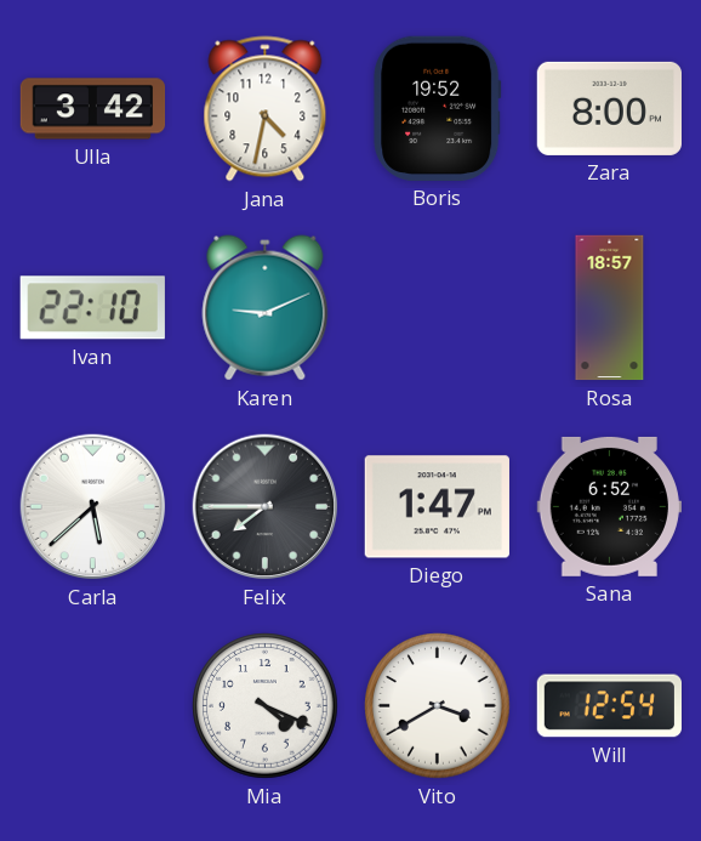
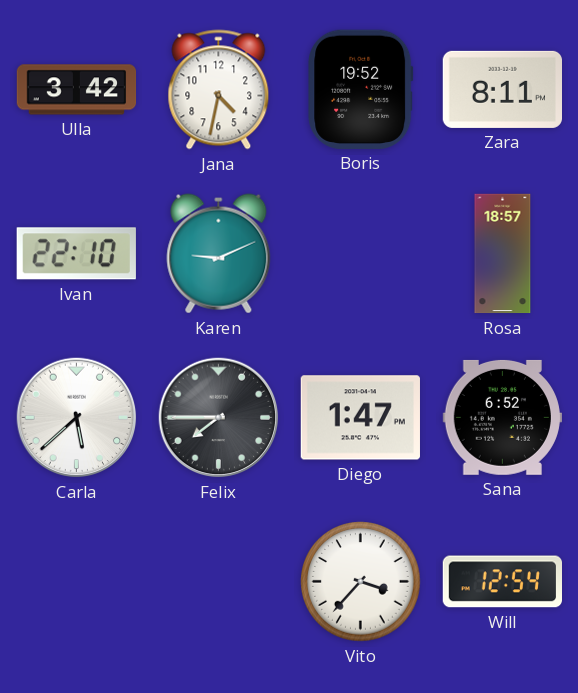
Zara: 8:00 -> 8:11 (502, 89)
Mia: 4:19 -> none (266, 706)
Vito: 3:40 -> 3:37 (361, 582)
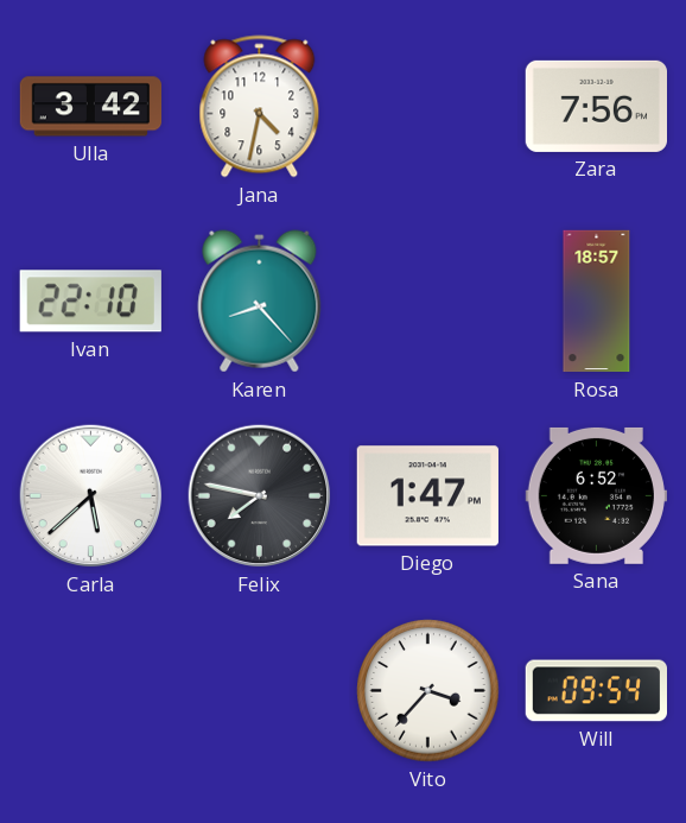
Boris: 19:52 -> none (361, 89)
Zara: 8:11 -> 7:56 (596, 106)
Karen: 9:11 -> 8:23 (260, 302)
Felix: 7:45 -> 7:47 (260, 496)
Will: 12:54 -> 09:54 (596, 691)
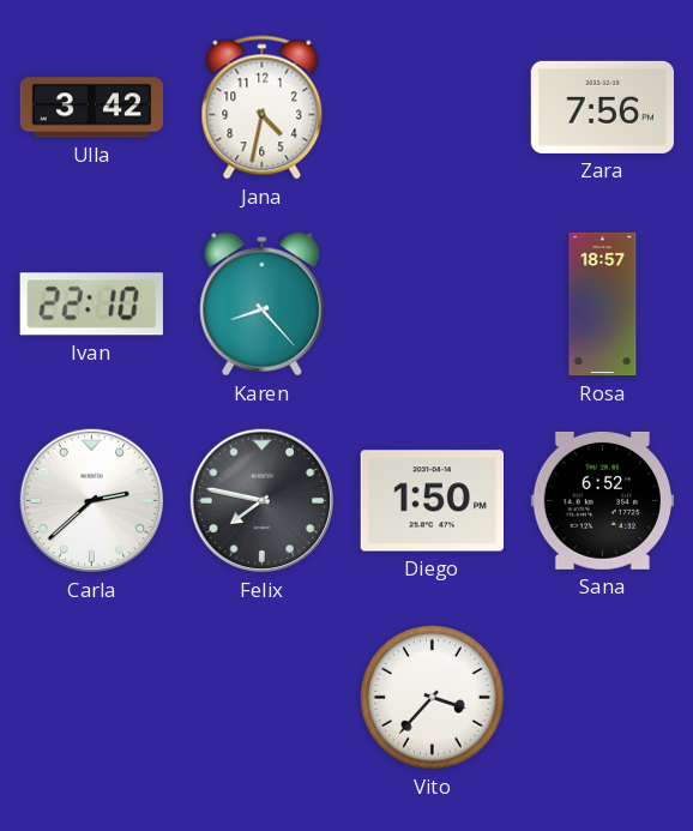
Carla: 5:38 -> 2:38 (92, 501)
Diego: 1:47 -> 1:50 (432, 501)
Will: 09:54 -> none (596, 691)
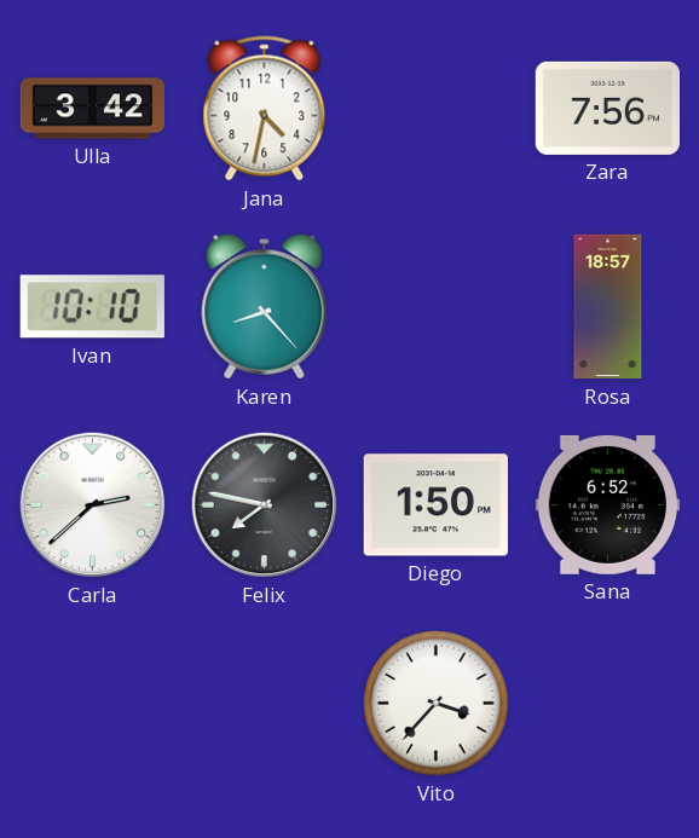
Ivan: 22:10 -> 10:10 (92, 307)
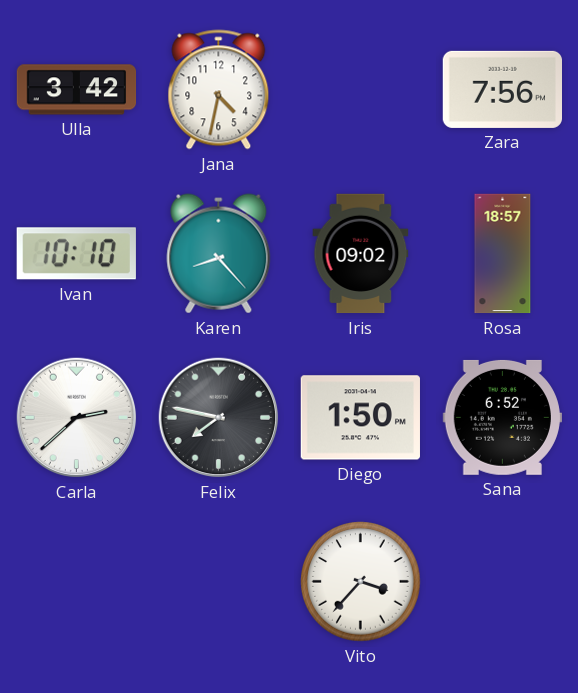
Iris: none -> 09:02 (361, 254)
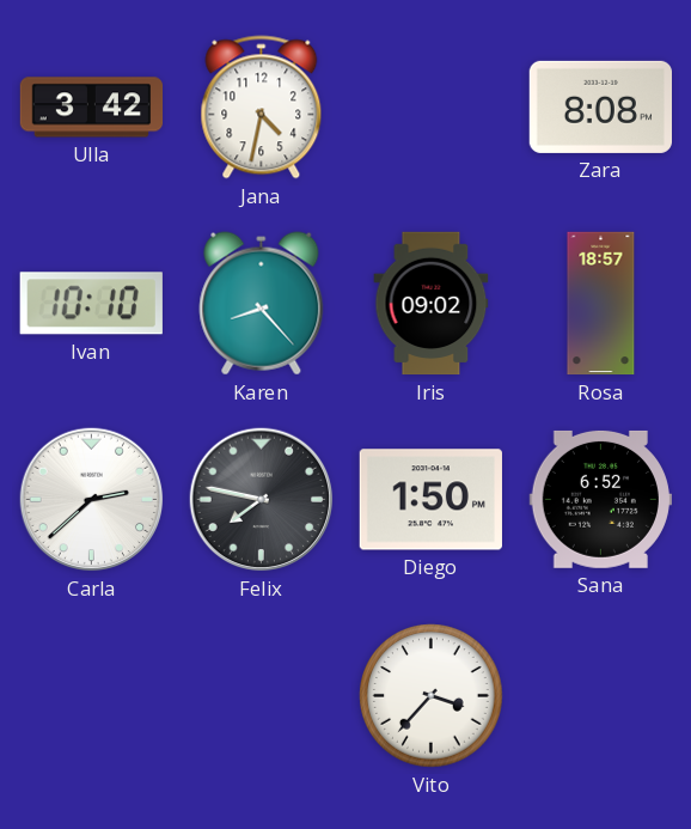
Zara: 7:56 -> 8:08 (600, 106)
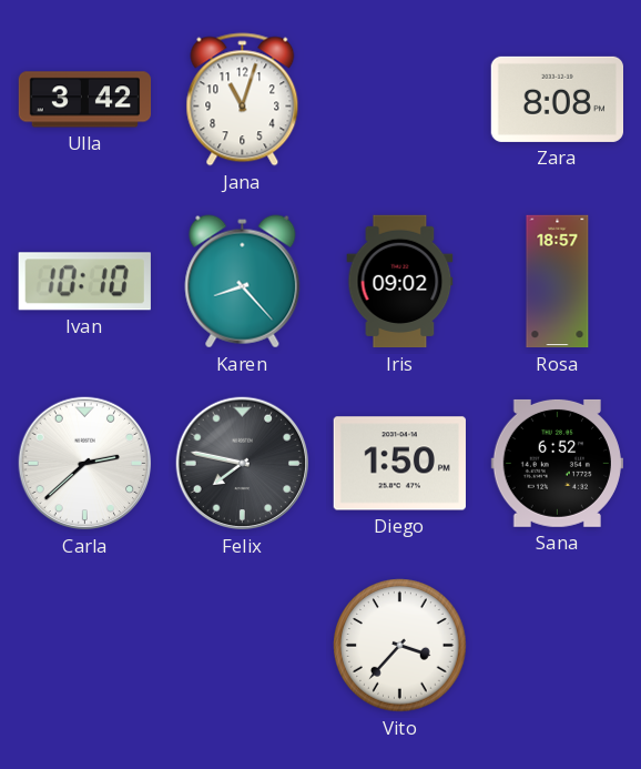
Jana: 4:32 -> 11:03 (243, 100)
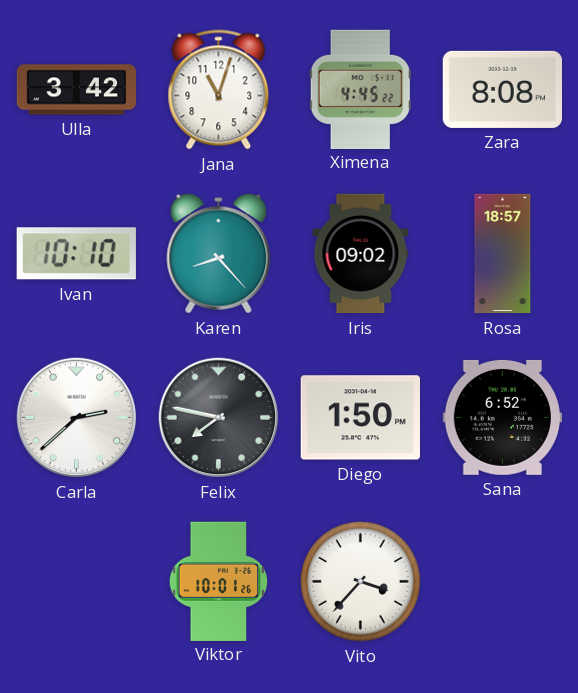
Ximena: none -> 4:45 (360, 89)
Viktor: none -> 10:01 (219, 581)
